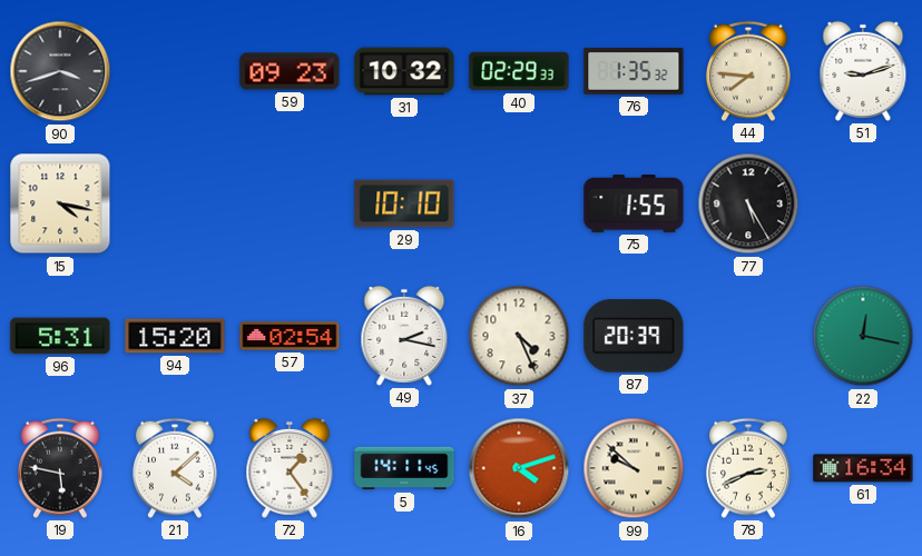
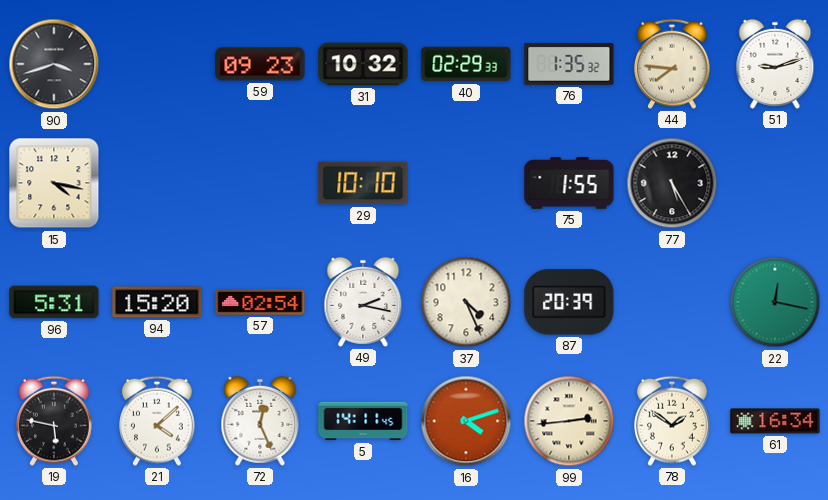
72: 1:24 -> 12:26 (260, 421)
99: 9:52 -> 2:44 (569, 421)
78: 2:41 -> 1:51 (672, 421)
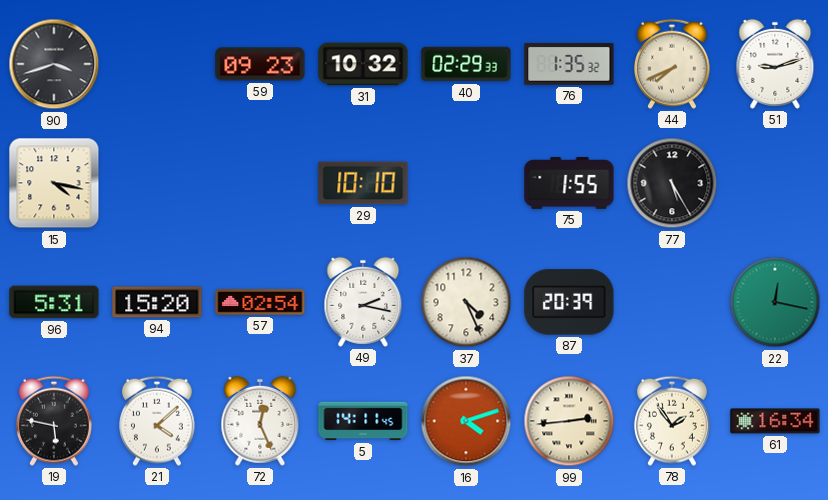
44: 7:46 -> 7:41 (672, 64)
78: 1:51 -> 1:54 (672, 421)
